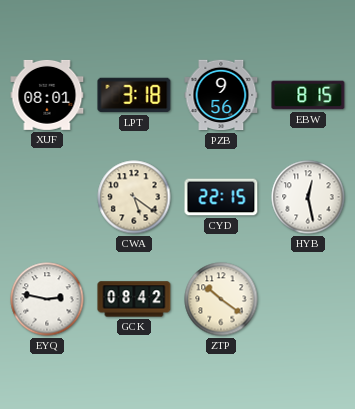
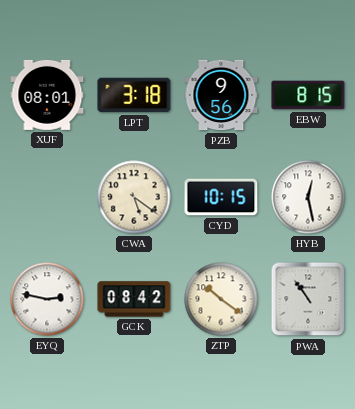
CYD: 22:15 -> 10:15 (221, 197)
PWA: none -> 10:54 (308, 299)
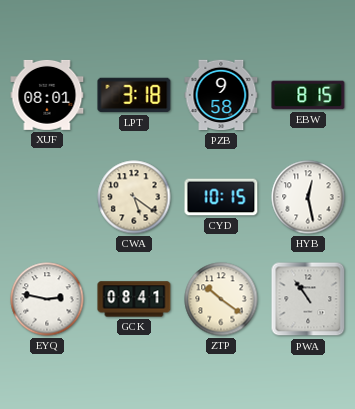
PZB: 9:56 -> 9:58 (221, 95)
GCK: 08:42 -> 08:41 (134, 299)
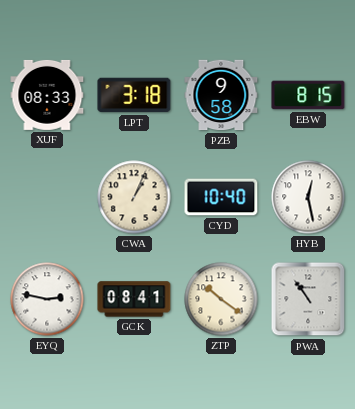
XUF: 08:01 -> 08:33 (47, 95)
CWA: 5:21 -> 1:04 (134, 197)
CYD: 10:15 -> 10:40 (221, 197)
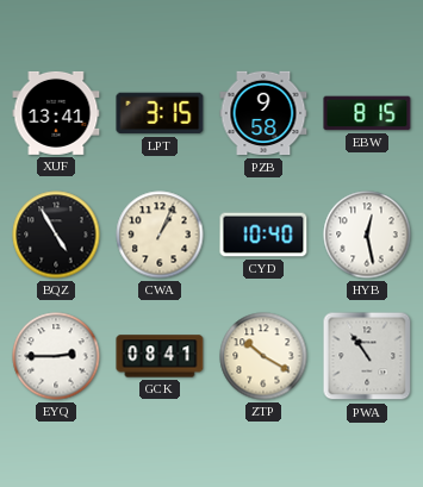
XUF: 08:33 -> 13:41 (56, 113)
LPT: 3:18 -> 3:15 (160, 113)
BQZ: none -> 4:55 (56, 235)
EYQ: 2:47 -> 2:45 (56, 356)
ZTP: 10:21 -> 10:20 (263, 356)
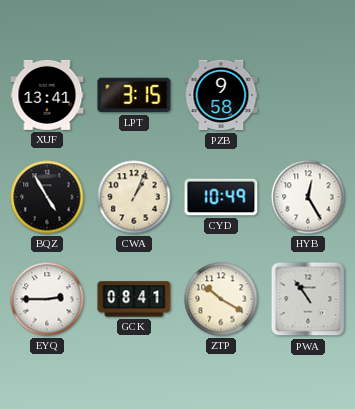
EBW: 8:15 -> none (367, 113)
CYD: 10:40 -> 10:49 (221, 197)
HYB: 12:28 -> 12:25 (308, 197)
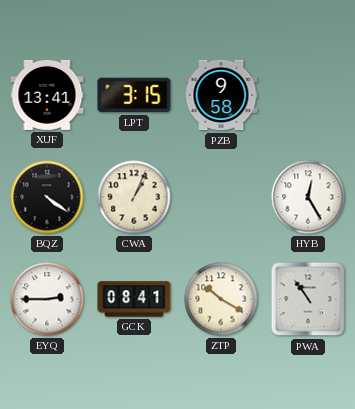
BQZ: 4:55 -> 4:21 (47, 197)
CYD: 10:49 -> none (221, 197)
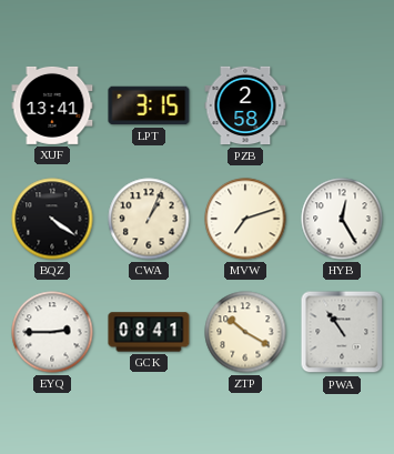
PZB: 9:58 -> 2:58 (245, 105)
MVW: none -> 7:12 (245, 219)
